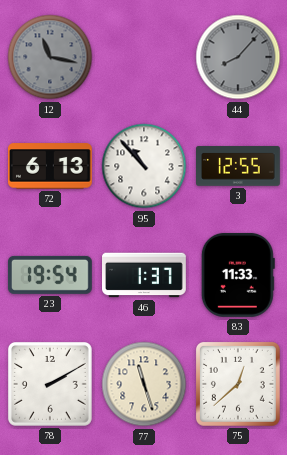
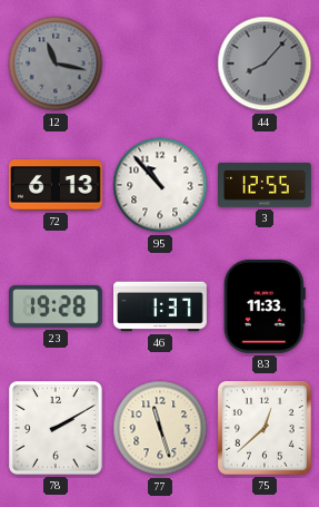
23: 19:54 -> 19:28 (56, 306)
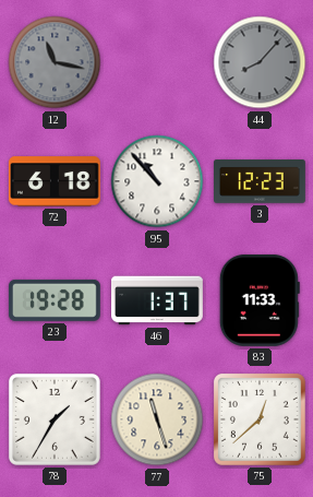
72: 6:13 -> 6:18 (55, 181)
3: 12:55 -> 12:23 (261, 181)
78: 2:10 -> 1:35 (55, 419)
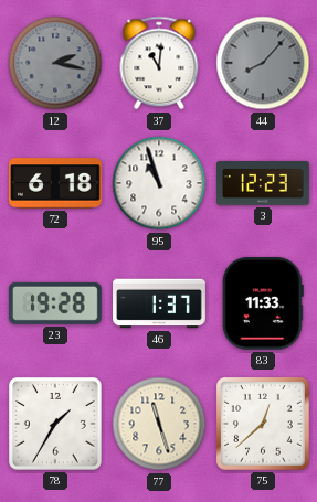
12: 11:17 -> 2:17 (55, 63)
37: none -> 11:01 (159, 63)
95: 10:53 -> 10:57 (159, 183)
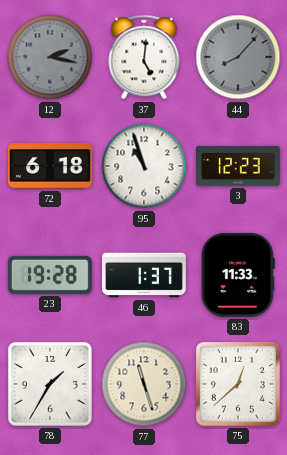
37: 11:01 -> 5:01 (144, 57)
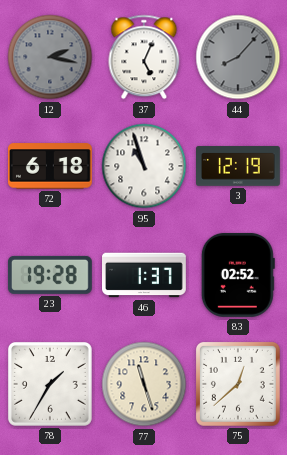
37: 5:01 -> 5:04 (144, 57)
3: 12:23 -> 12:19 (239, 166)
83: 11:33 -> 02:52 (238, 275)
